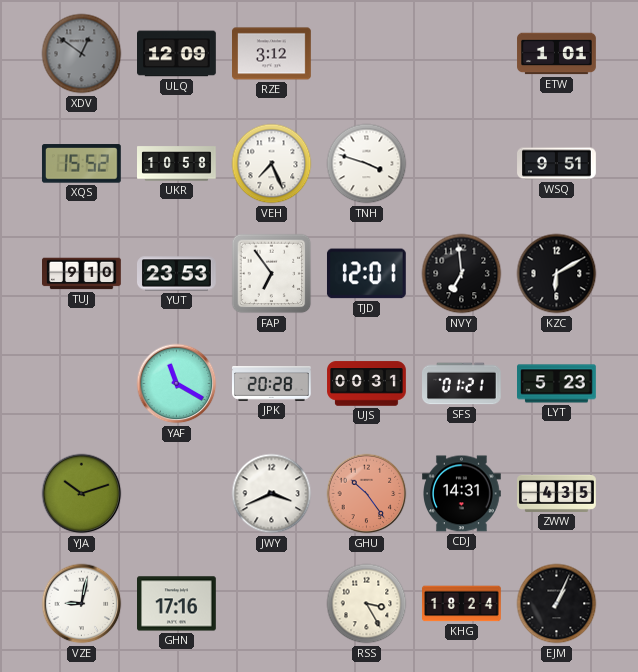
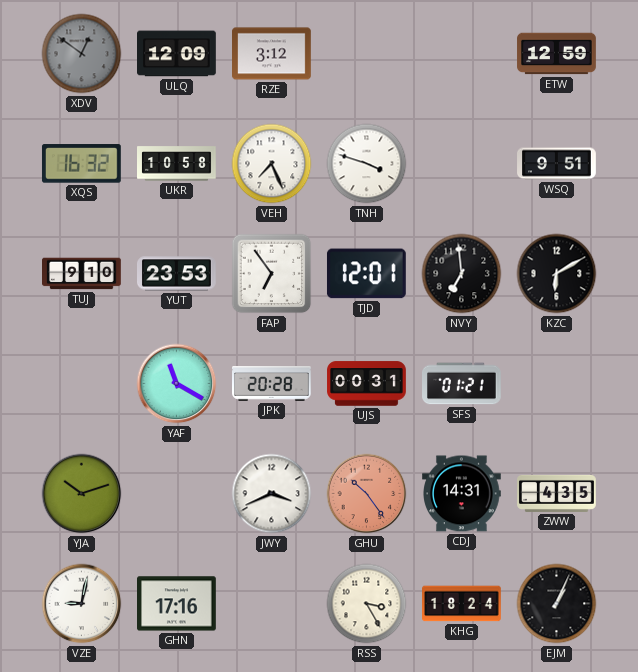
ETW: 1:01 -> 12:59 (557, 54)
XQS: 15:52 -> 16:32 (81, 164)
LYT: 5:23 -> none (557, 384)
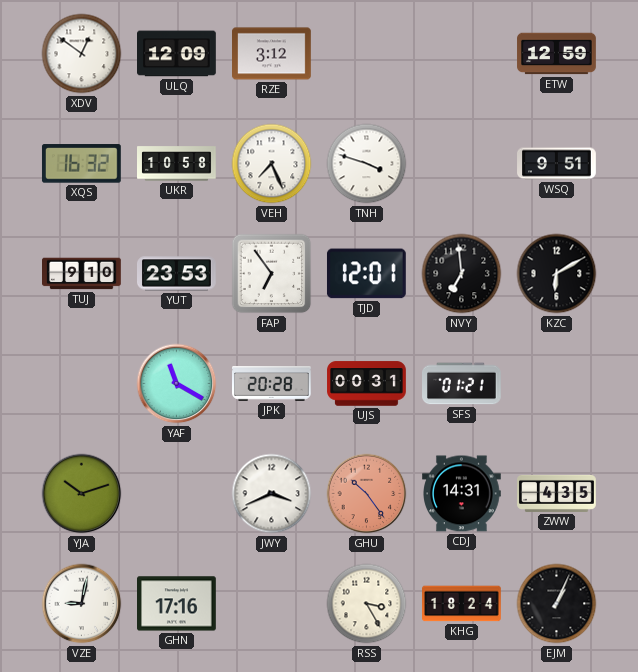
XDV dial: grey -> white (82, 54)
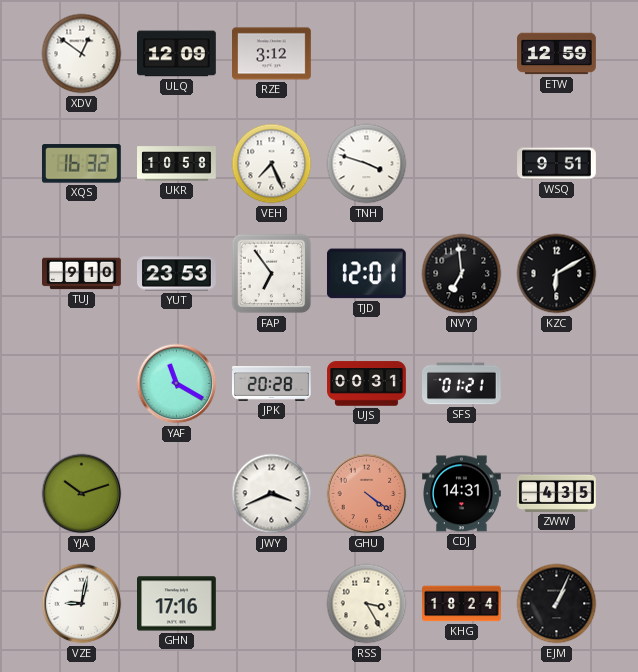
GHU: 10:24 -> 4:21 (367, 494)
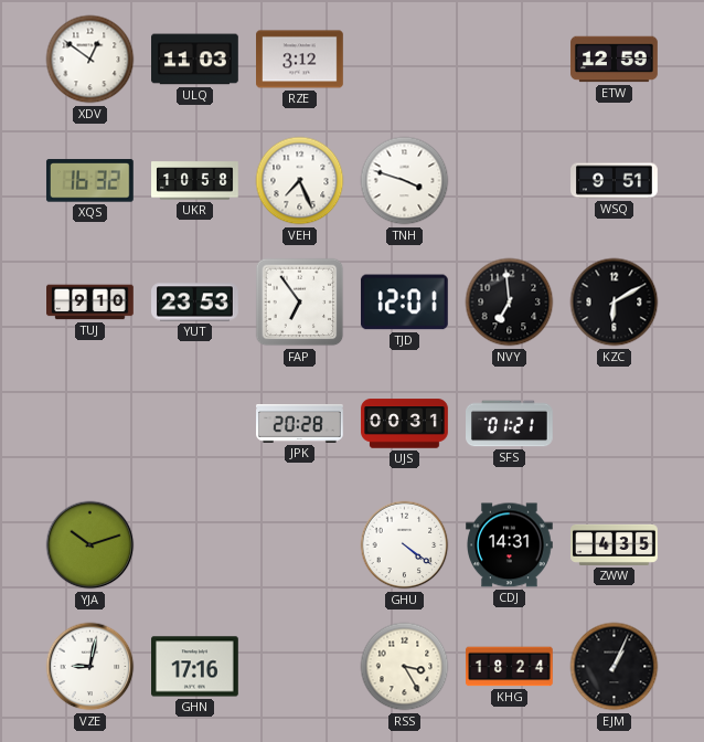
ULQ: 12:09 -> 11:03 (195, 60)
YAF: 11:20 -> none (177, 384)
JWY: 3:41 -> none (272, 494)
GHU dial: salmon -> white (405, 545)
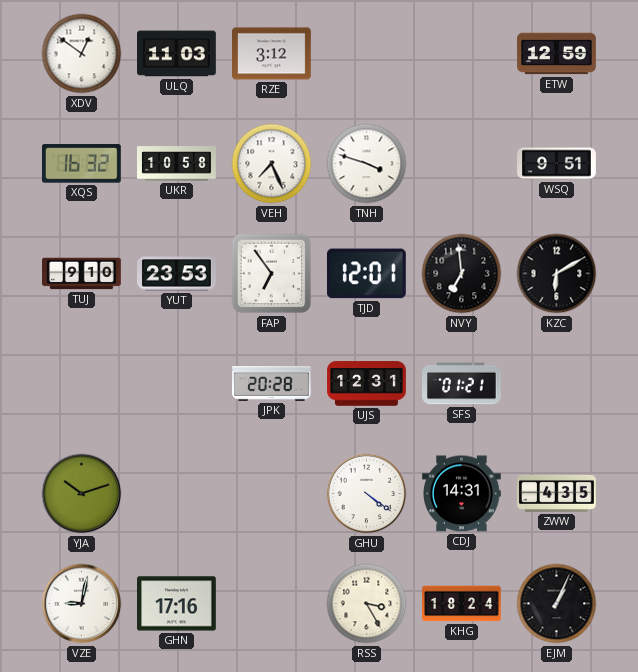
UJS: 00:31 -> 12:31 (367, 384)
